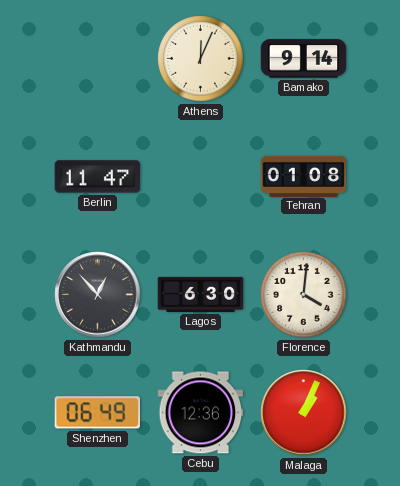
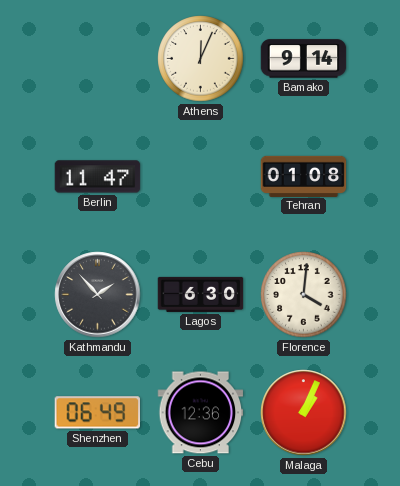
Kathmandu: 12:53 -> 1:53 (98, 295)
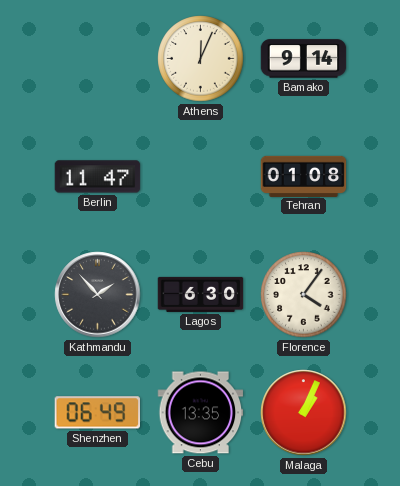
Florence: 4:01 -> 4:06 (304, 295)
Cebu: 12:36 -> 13:35 (201, 413)
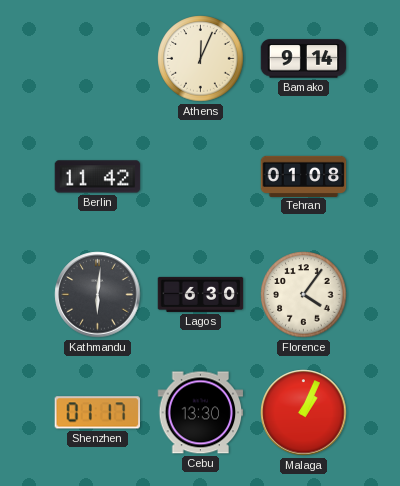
Berlin: 11:47 -> 11:42 (98, 177)
Kathmandu: 1:53 -> 6:01 (98, 295)
Shenzhen: 06:49 -> 01:17 (98, 413)
Cebu: 13:35 -> 13:30 (201, 413)
